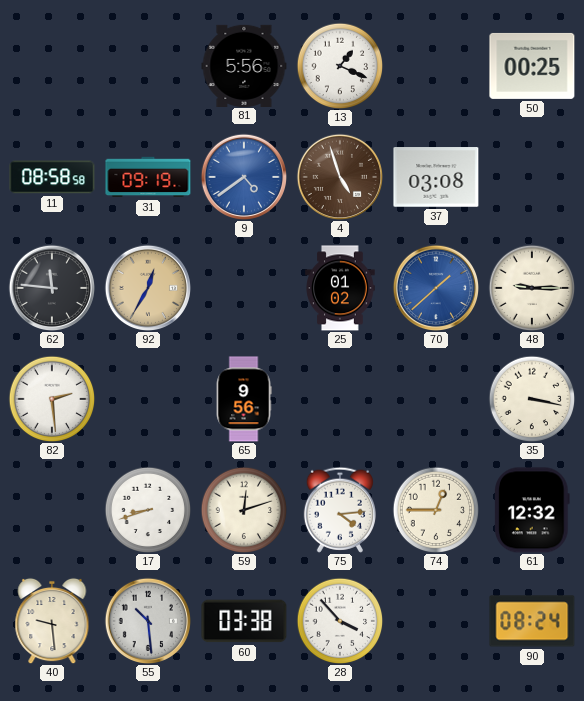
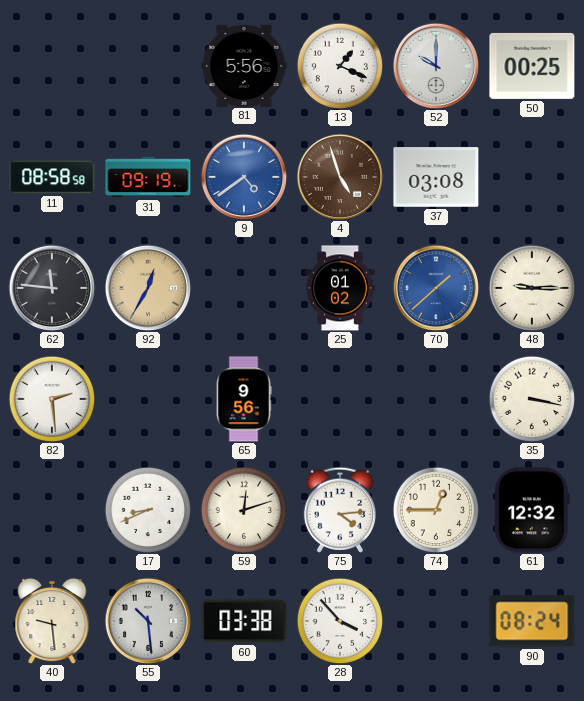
52: none -> 10:00 (435, 65)
17: 8:42 -> 8:41 (148, 510)
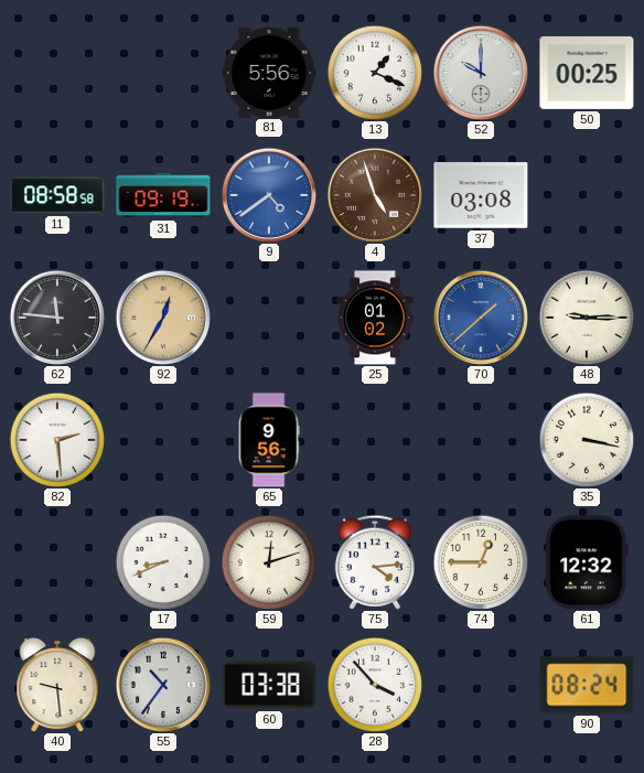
55: 10:29 -> 10:36 (162, 684)
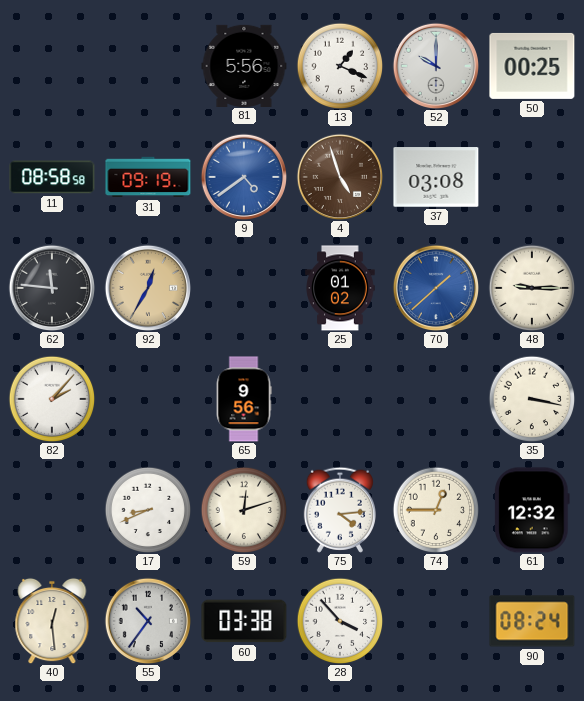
82: 2:29 -> 2:07 (52, 399)
40: 9:29 -> 12:29 (52, 621)
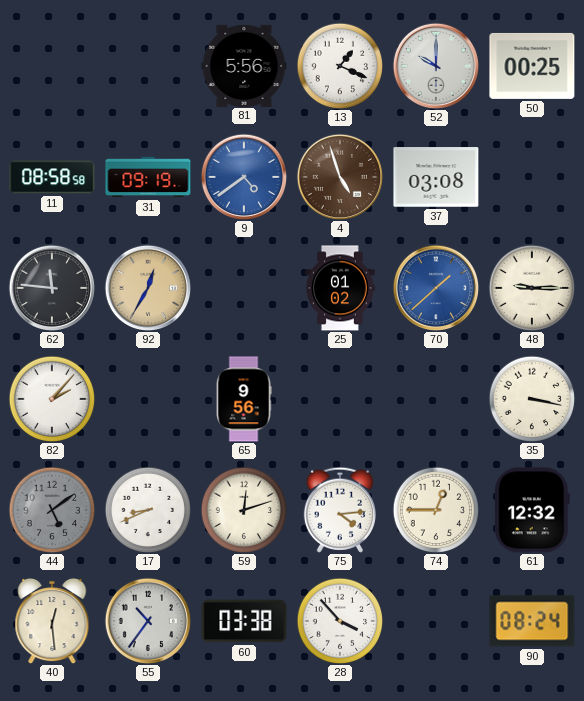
44: none -> 5:09 (52, 510)
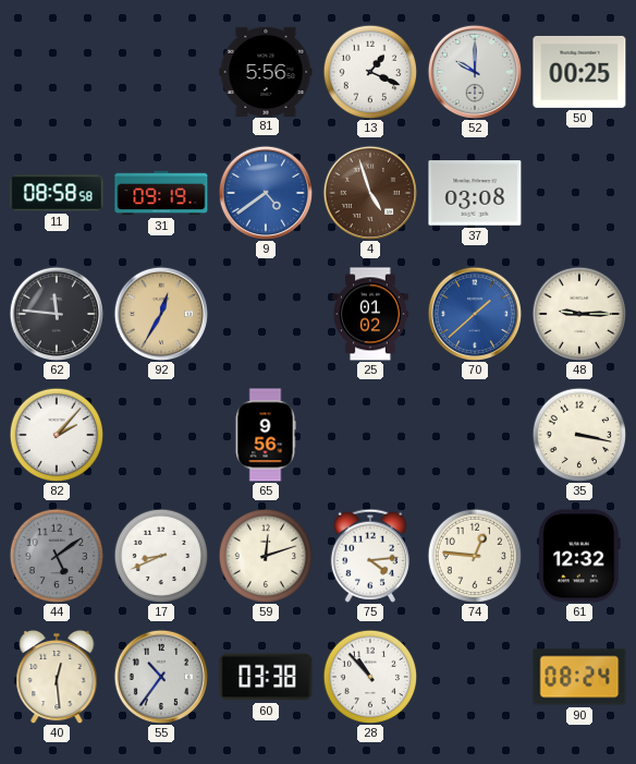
74: 12:45 -> 12:46 (475, 556)
28: 3:53 -> 10:53 (370, 677)
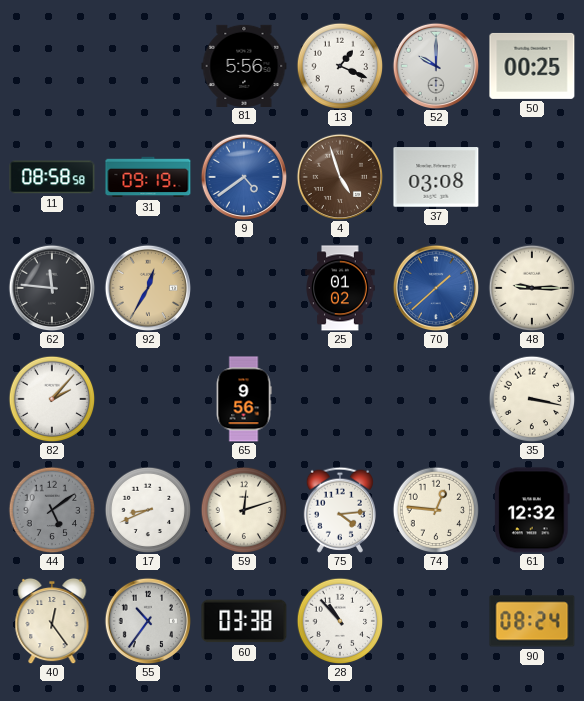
40: 12:29 -> 12:24 (52, 621)
